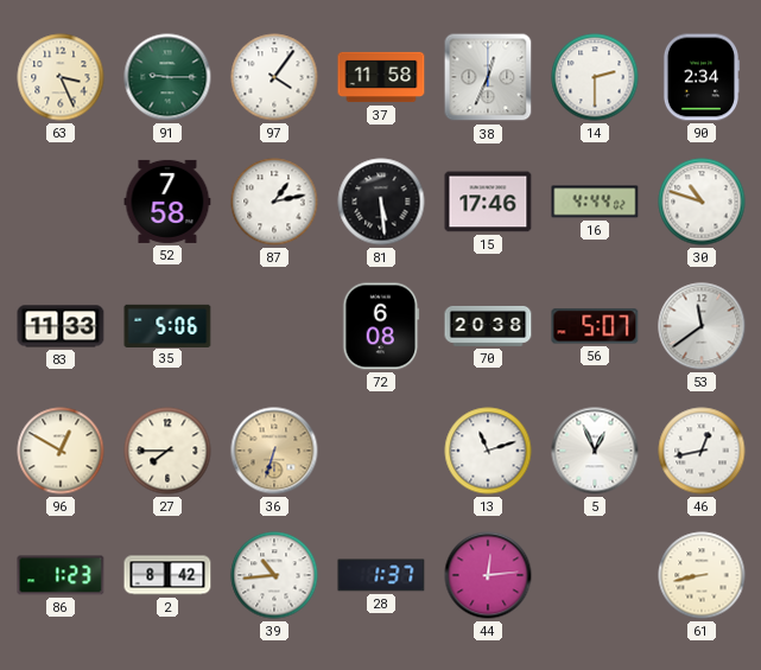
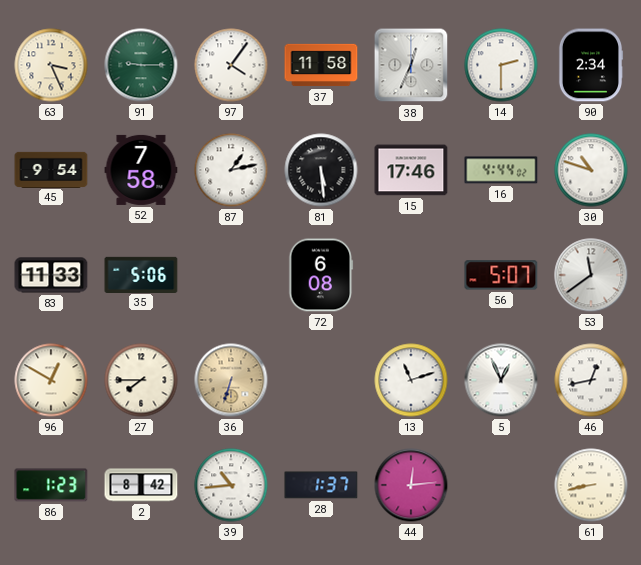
45: none -> 9:54 (51, 169)
70: 20:38 -> none (488, 326)
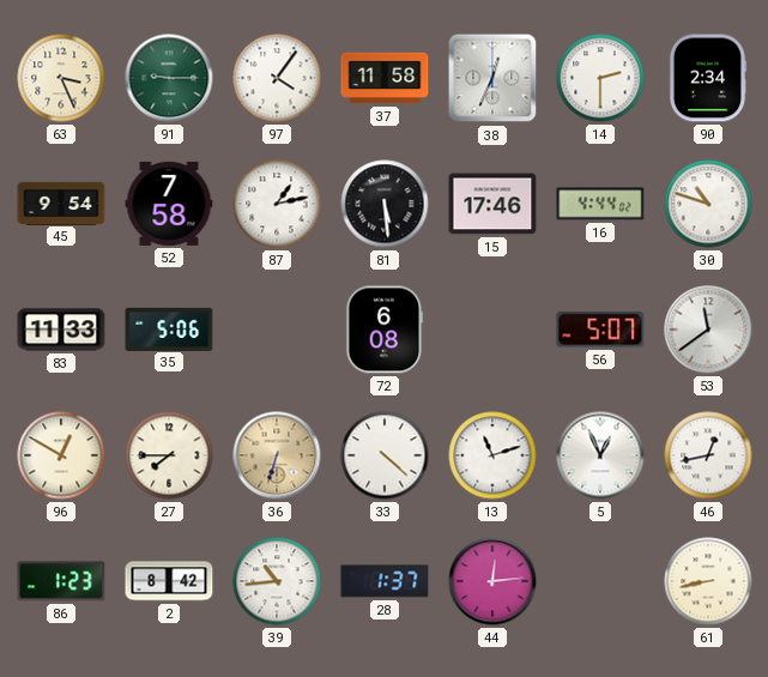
33: none -> 4:22 (385, 455)
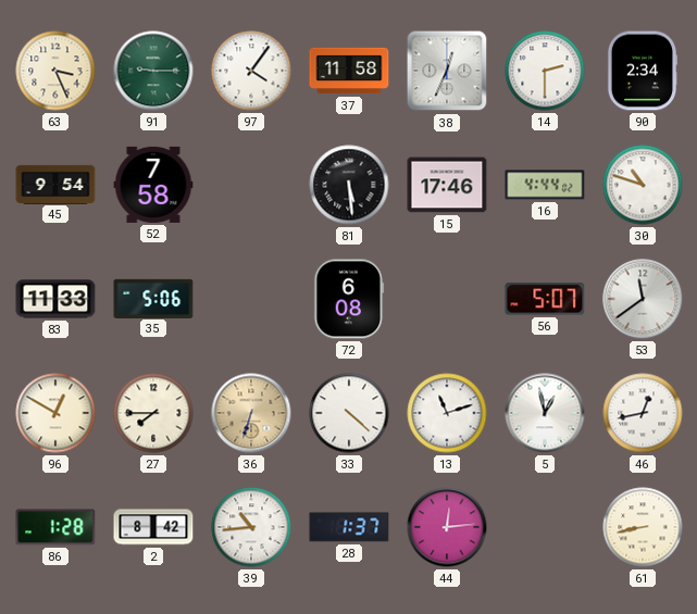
87: 1:13 -> none (277, 204)
5: 12:56 -> 12:58 (545, 413)
86: 1:23 -> 1:28 (55, 527)
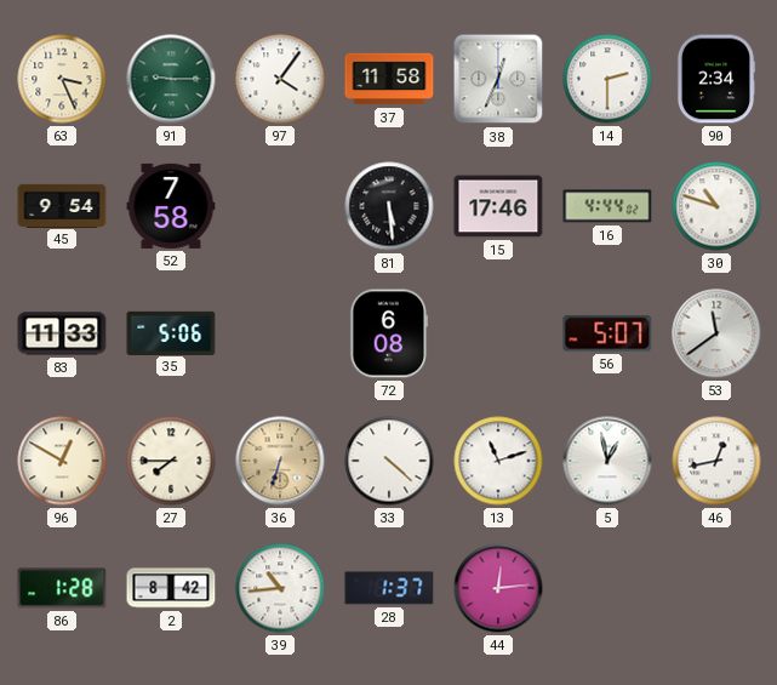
61: 8:43 -> none (643, 527)
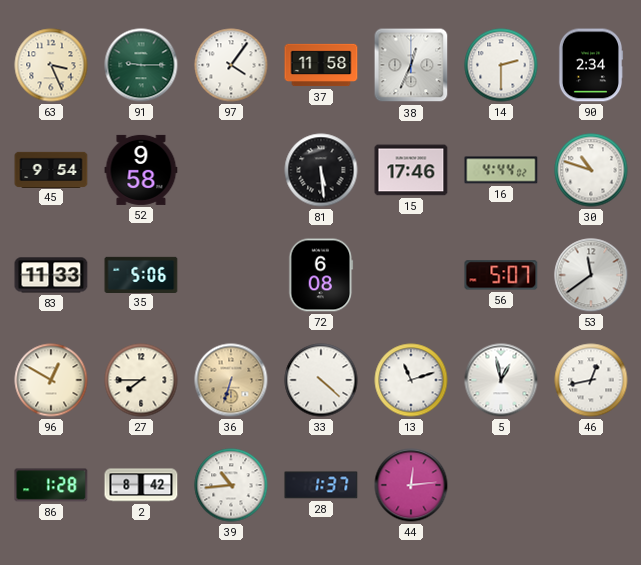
52: 7:58 -> 9:58 (141, 170)
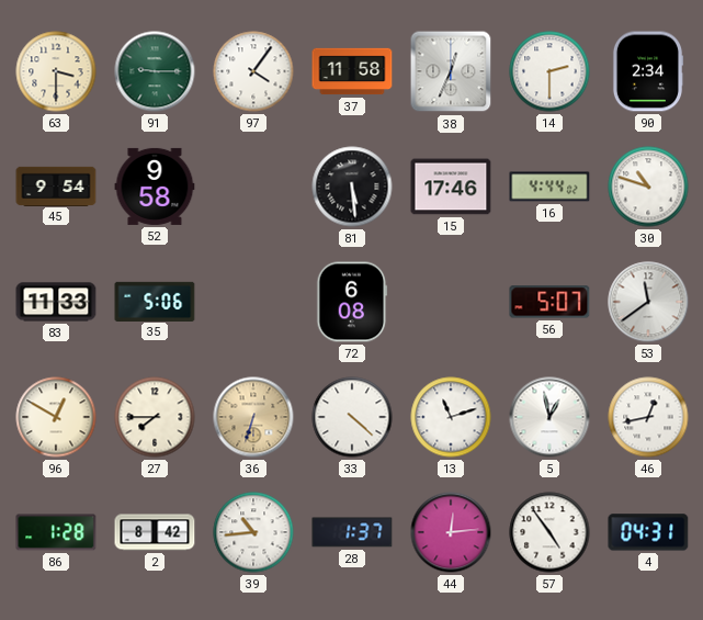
63: 3:26 -> 3:30 (56, 71)
57: none -> 4:54 (549, 532)
4: none -> 04:31 (648, 532)
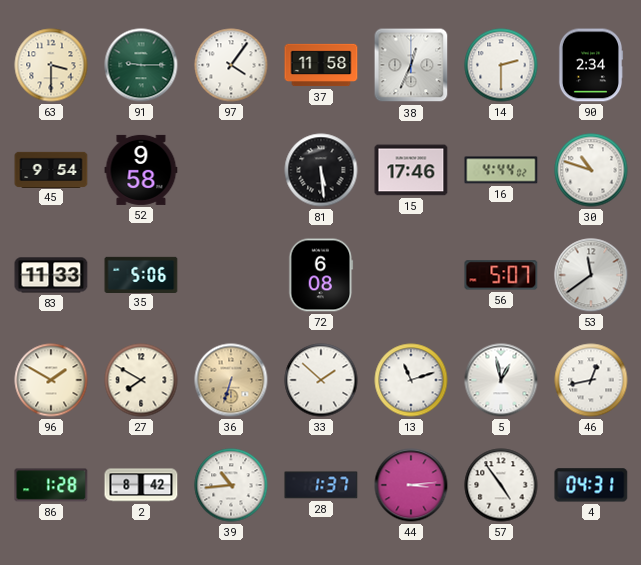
96: 12:50 -> 1:50 (51, 380)
27: 7:45 -> 7:50 (141, 380)
33: 4:22 -> 1:52 (321, 380)
44: 12:14 -> 3:14 (411, 485)
